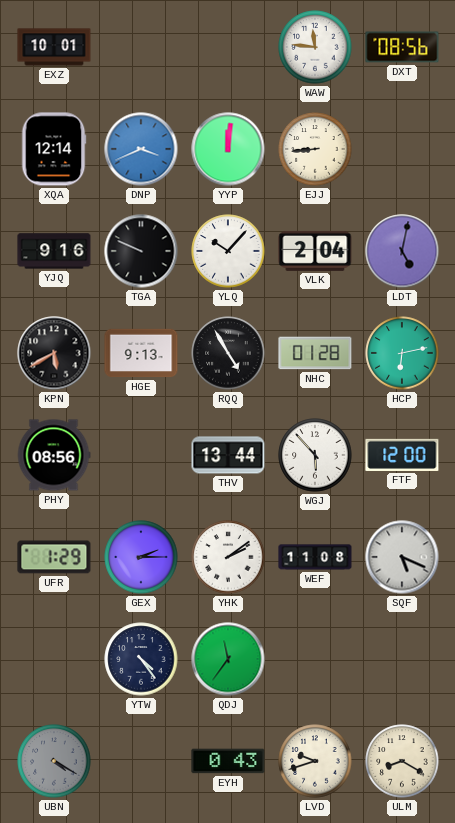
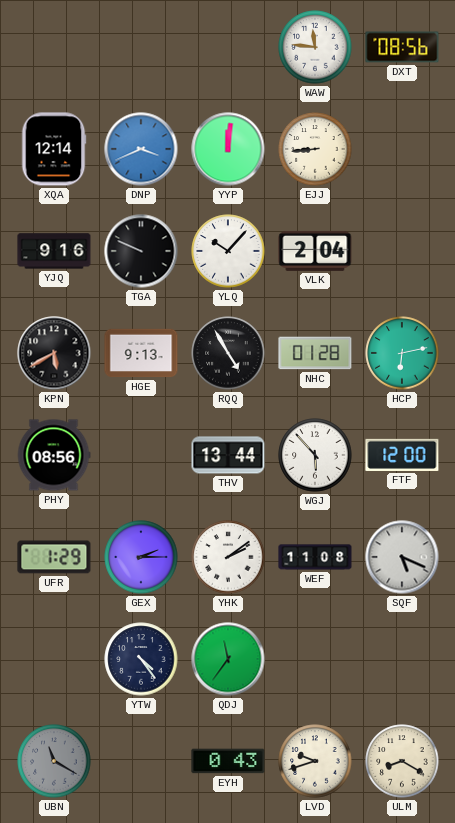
EXZ: 10:01 -> none (54, 47)
LDT: 5:02 -> none (402, 251)
UBN: 4:20 -> 11:20 (54, 761)
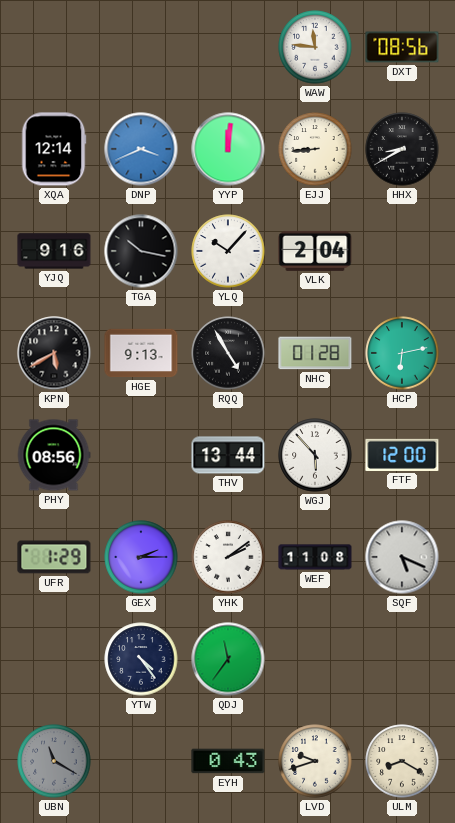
HHX: none -> 8:40 (402, 149)
TGA: 9:49 -> 10:17 (141, 251)
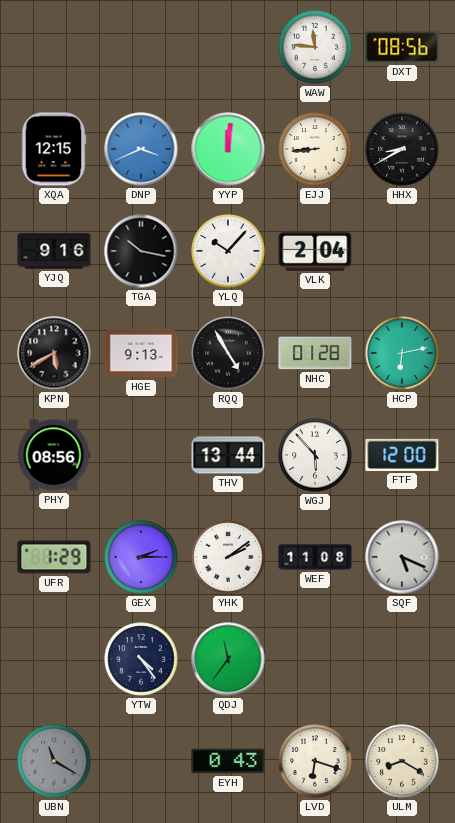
XQA: 12:14 -> 12:15 (54, 149)
LVD: 9:42 -> 6:18 (315, 761)
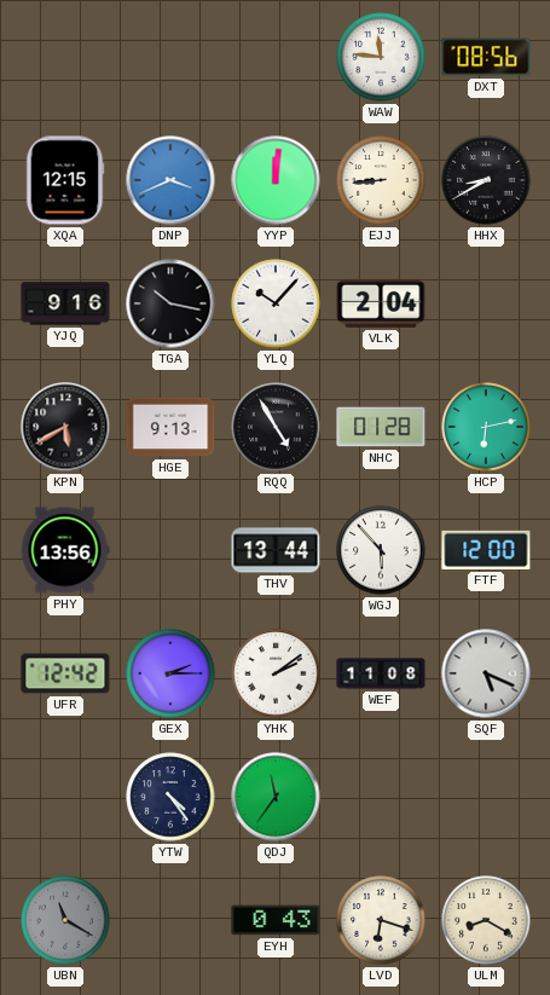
PHY: 08:56 -> 13:56 (65, 550)
UFR: 1:29 -> 12:42 (65, 673)
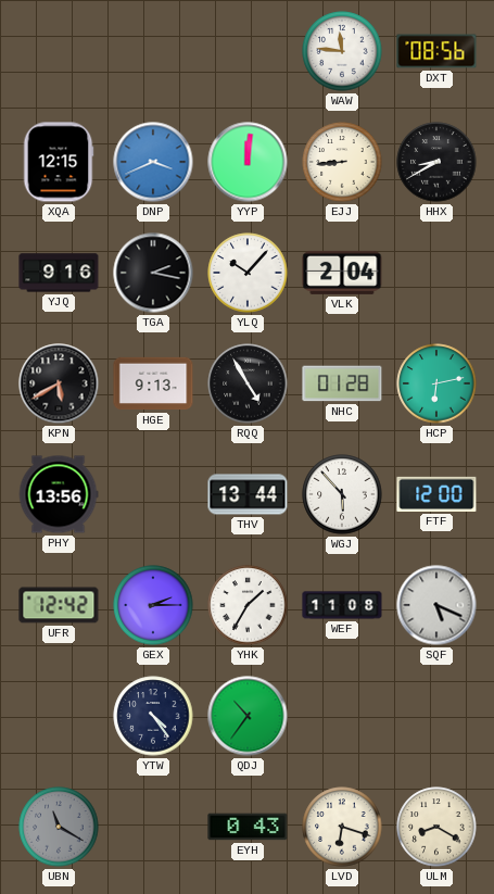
TGA: 10:17 -> 2:17 (153, 273)
YHK: 2:09 -> 1:35 (248, 605)
QDJ: 11:36 -> 10:36 (248, 716)
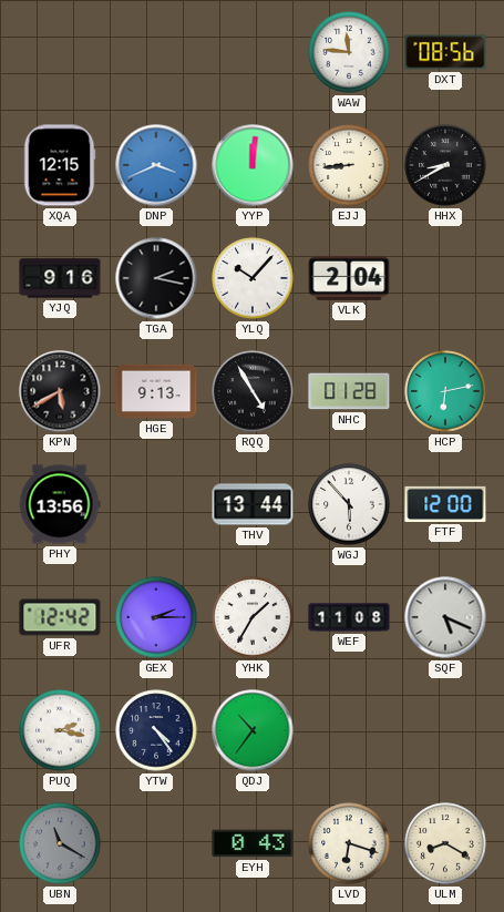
PUQ: none -> 2:17 (60, 730)
